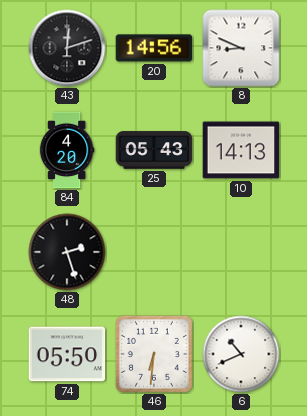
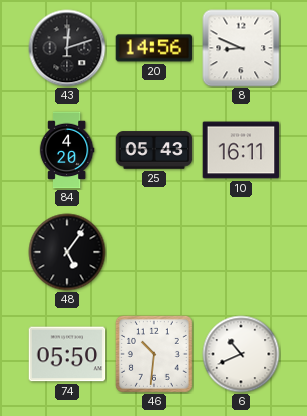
10: 14:13 -> 16:11 (241, 150)
48: 2:27 -> 5:06 (67, 252)
46: 6:31 -> 10:31 (154, 354)
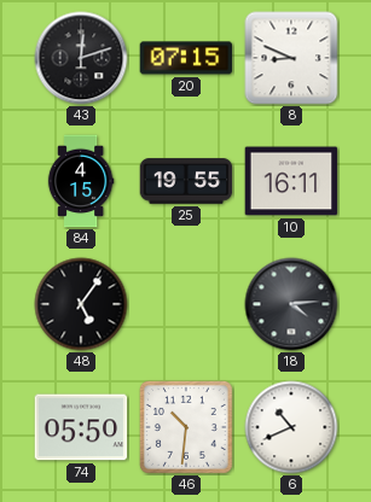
20: 14:56 -> 07:15 (186, 58)
84: 4:20 -> 4:15 (81, 181)
25: 05:43 -> 19:55 (186, 181)
18: none -> 4:14 (291, 304)
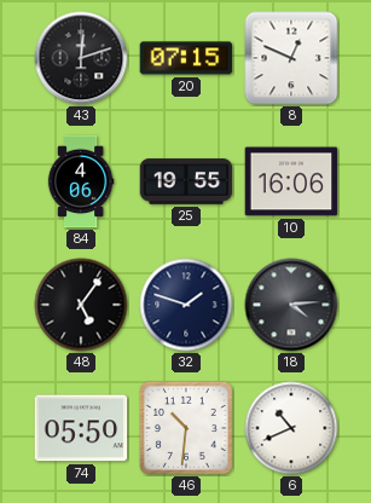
8: 8:49 -> 12:49 (291, 58)
84: 4:15 -> 4:06 (81, 181)
10: 16:11 -> 16:06 (291, 181)
32: none -> 1:48 (186, 305)
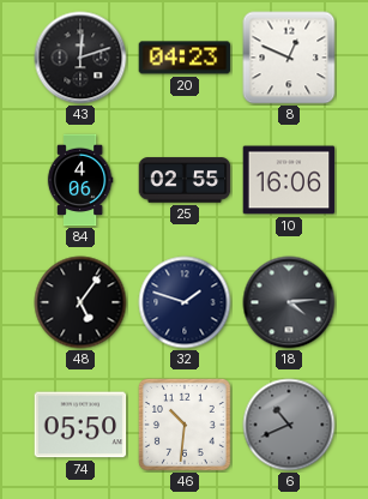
20: 07:15 -> 04:23 (185, 58)
25: 19:55 -> 02:55 (185, 180)
6 dial: white -> grey (289, 425)
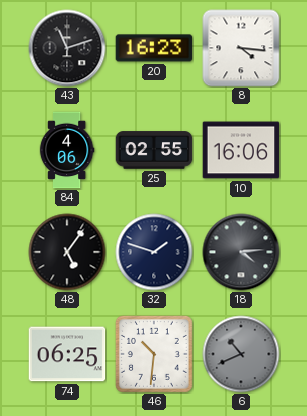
43: 12:12 -> 11:12 (67, 48)
20: 04:23 -> 16:23 (154, 48)
8: 12:49 -> 4:16 (241, 48)
74: 05:50 -> 06:25 (67, 354)
